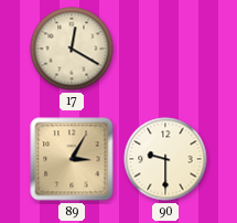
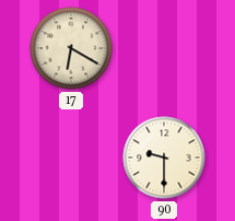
17: 12:20 -> 6:20 (71, 48)
89: 3:05 -> none (72, 159)
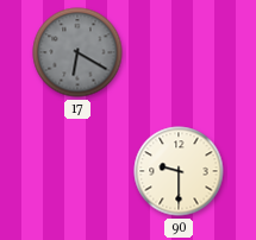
17 dial: cream -> grey (77, 52)
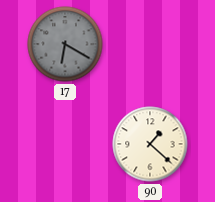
90: 9:30 -> 1:22 (150, 144)
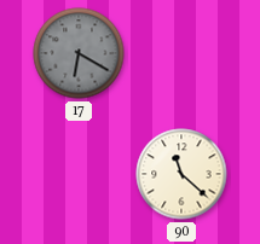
90: 1:22 -> 11:22 (181, 174)
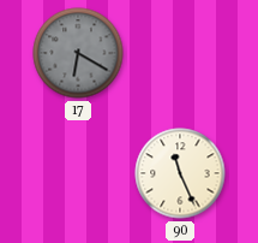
90: 11:22 -> 11:26 (180, 173)
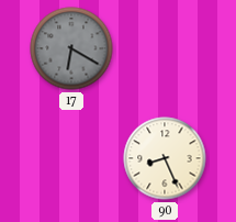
90: 11:26 -> 8:26 (165, 158)
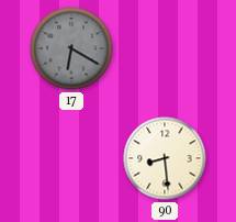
90: 8:26 -> 8:29 (165, 158)
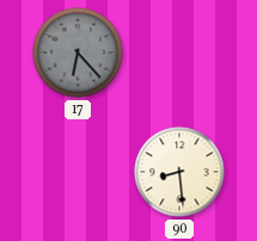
17: 6:20 -> 6:23 (78, 52)
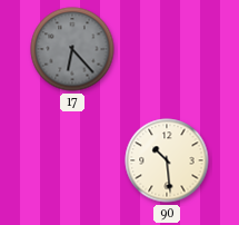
90: 8:29 -> 10:29 (167, 160)
